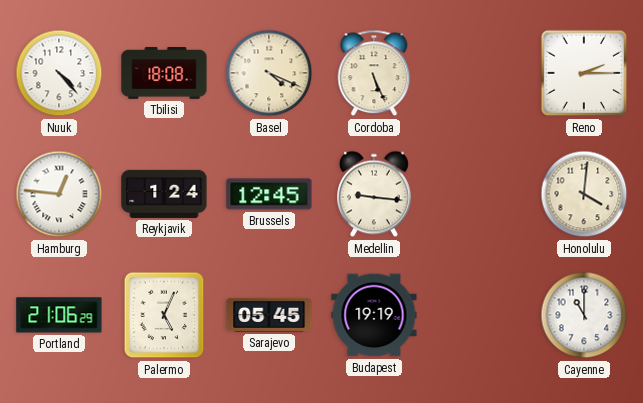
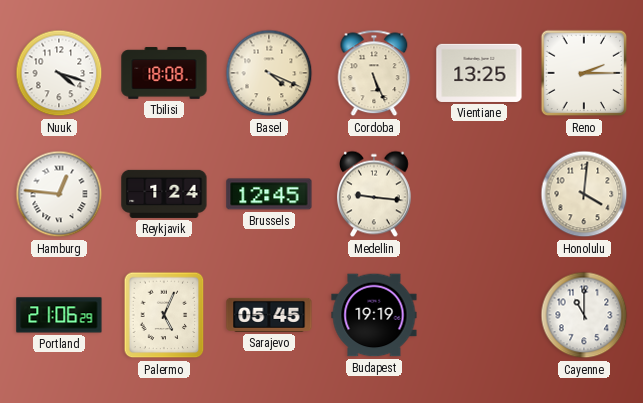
Nuuk: 4:23 -> 4:18 (59, 73)
Vientiane: none -> 13:25 (479, 73)
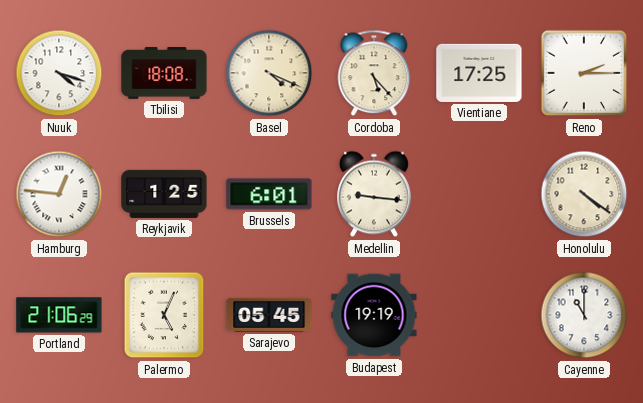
Cordoba: 5:26 -> 5:23 (374, 73)
Vientiane: 13:25 -> 17:25 (479, 73)
Reykjavik: 1:24 -> 1:25 (164, 194)
Brussels: 12:45 -> 6:01 (269, 194)
Honolulu: 4:01 -> 4:21 (584, 194)
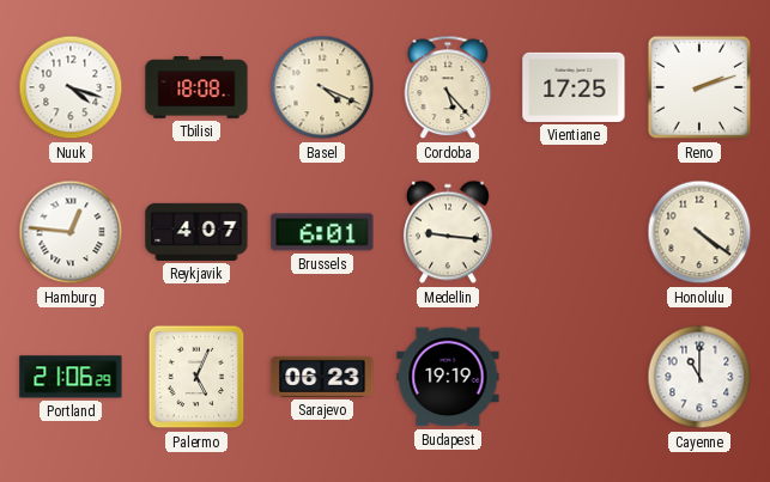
Reno: 2:15 -> 2:12 (699, 87)
Reykjavik: 1:25 -> 4:07 (196, 232)
Sarajevo: 05:45 -> 06:23 (322, 377)
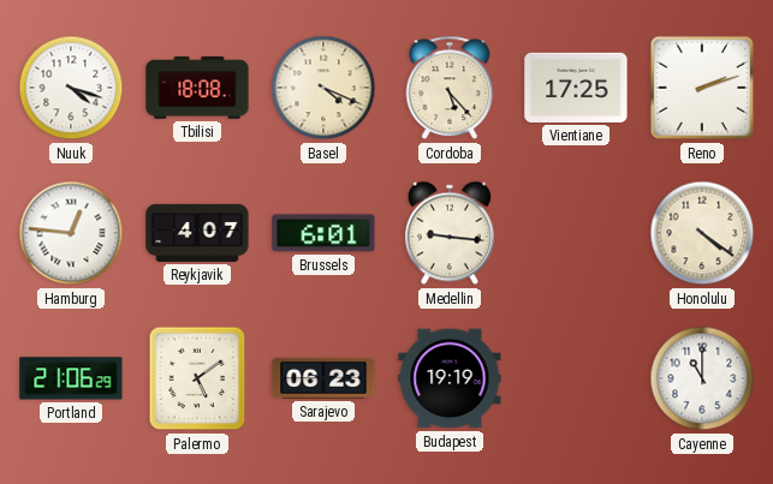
Palermo: 5:04 -> 5:09 (197, 378)
